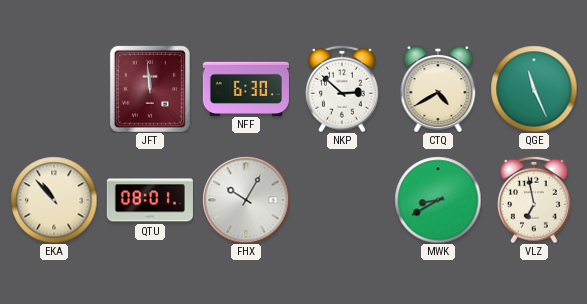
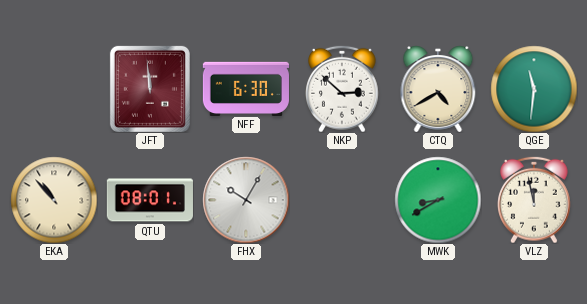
QGE: 11:26 -> 11:31 (534, 89)
VLZ: 6:58 -> 11:58 (535, 200)
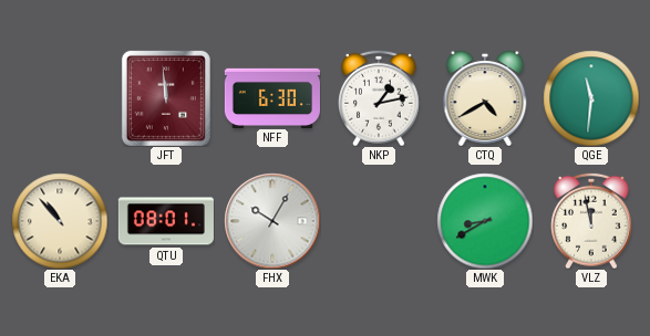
NKP: 2:52 -> 1:13 (380, 98)
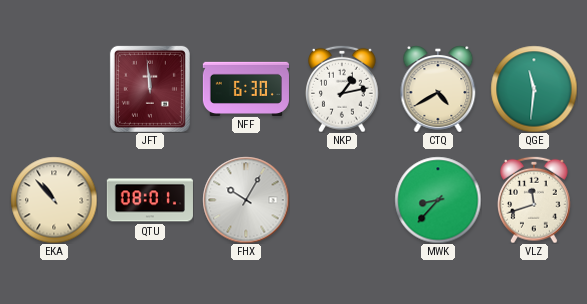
MWK: 8:40 -> 8:37 (438, 200)
VLZ: 11:58 -> 11:42 (535, 200)
